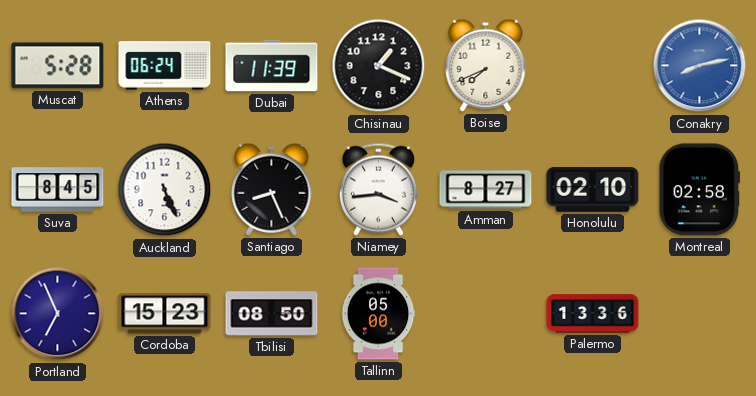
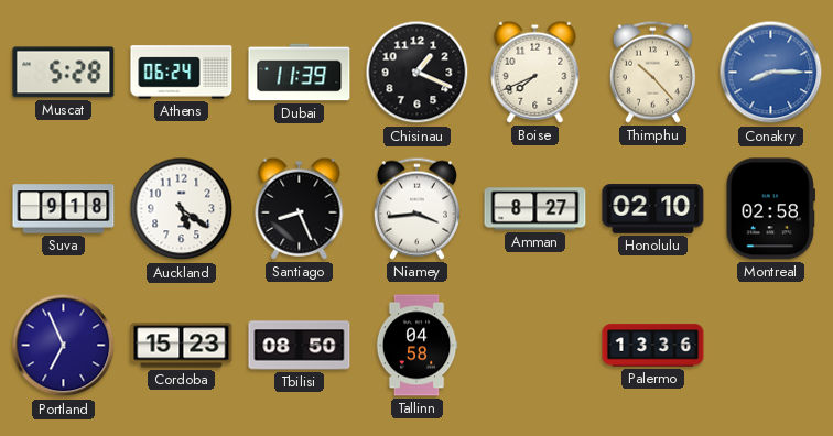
Thimphu: none -> 10:23 (652, 72)
Conakry: 8:13 -> 8:15 (771, 73)
Suva: 8:45 -> 9:18 (64, 209)
Auckland: 5:26 -> 5:21 (182, 209)
Tallinn: 05:00 -> 04:58 (416, 346)
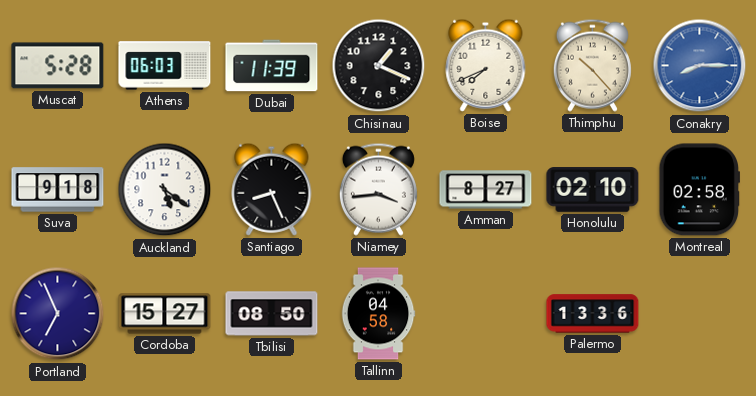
Athens: 06:24 -> 06:03 (165, 66)
Cordoba: 15:23 -> 15:27 (165, 314)
